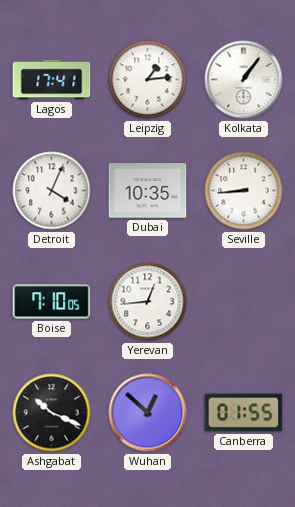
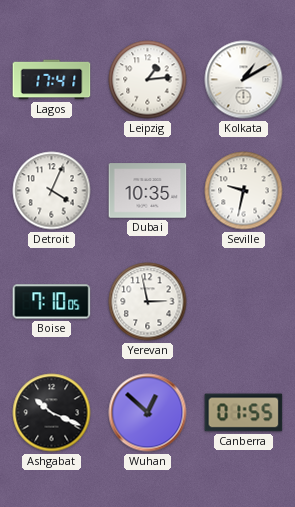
Kolkata: 1:06 -> 1:10 (244, 80)
Seville: 8:44 -> 9:32 (244, 191)
Yerevan: 12:44 -> 2:58 (148, 302)
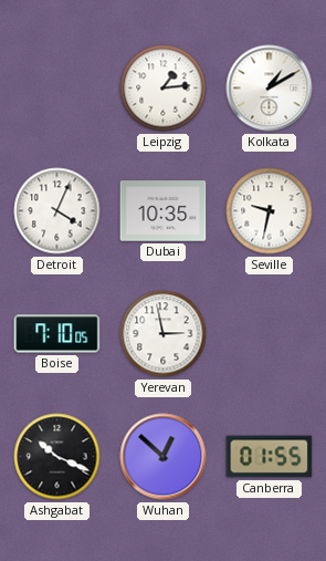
Lagos: 17:41 -> none (52, 80)
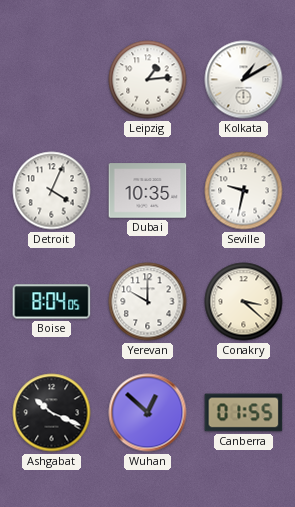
Boise: 7:10 -> 8:04 (52, 302)
Yerevan: 2:58 -> 10:00 (148, 302)
Conakry: none -> 3:22 (244, 302)
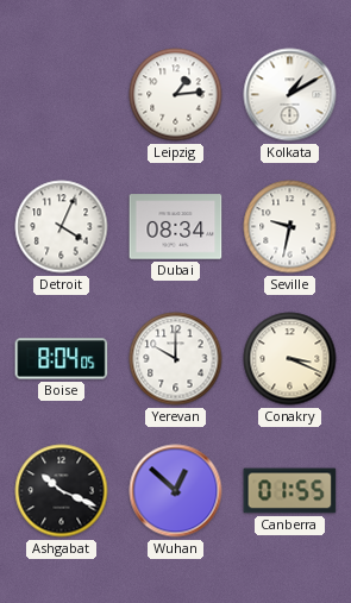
Dubai: 10:35 -> 08:34 (176, 227)
Conakry: 3:22 -> 3:19 (290, 359)
